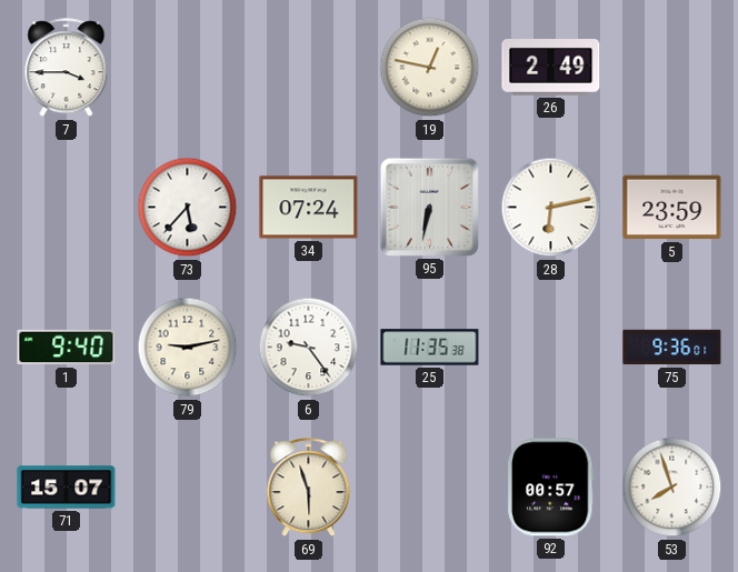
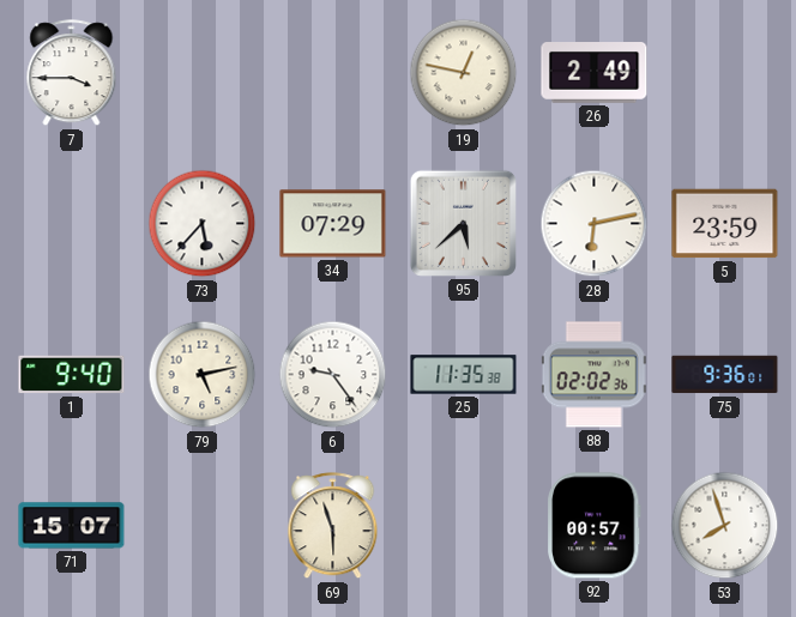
34: 07:24 -> 07:29 (333, 224)
95: 6:32 -> 5:38 (463, 223)
79: 9:13 -> 5:13 (203, 375)
88: none -> 02:02 (593, 375)
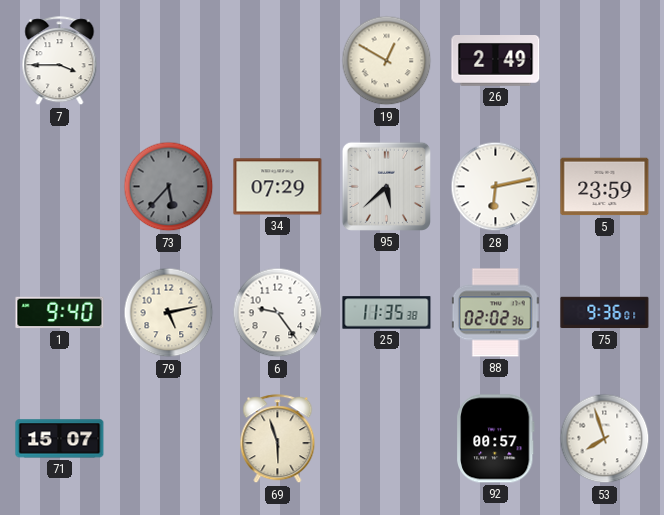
19: 12:47 -> 12:50 (387, 61)
73 dial: white -> grey (169, 187)
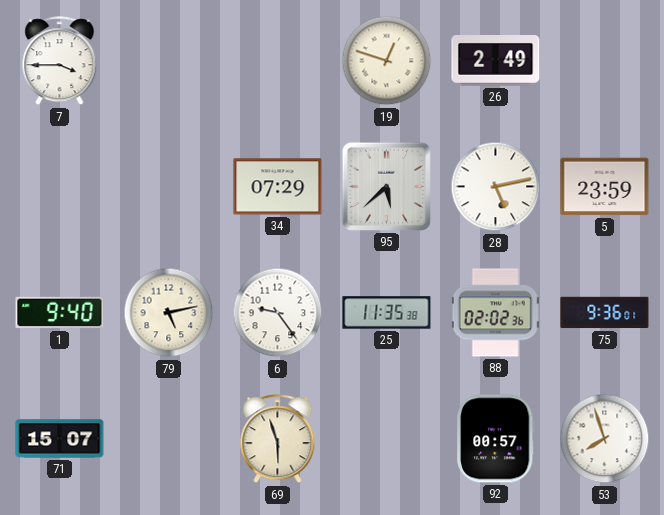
19: 12:50 -> 12:48 (387, 61)
73: 5:37 -> none (169, 187)
28: 6:13 -> 5:13 (496, 187)
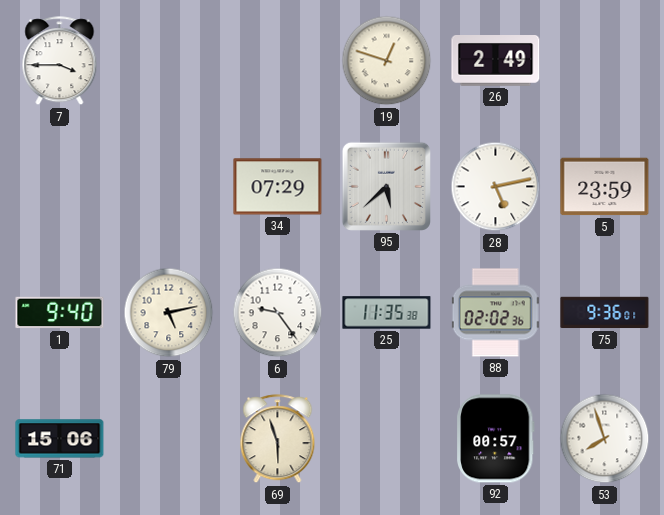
71: 15:07 -> 15:06 (60, 439)
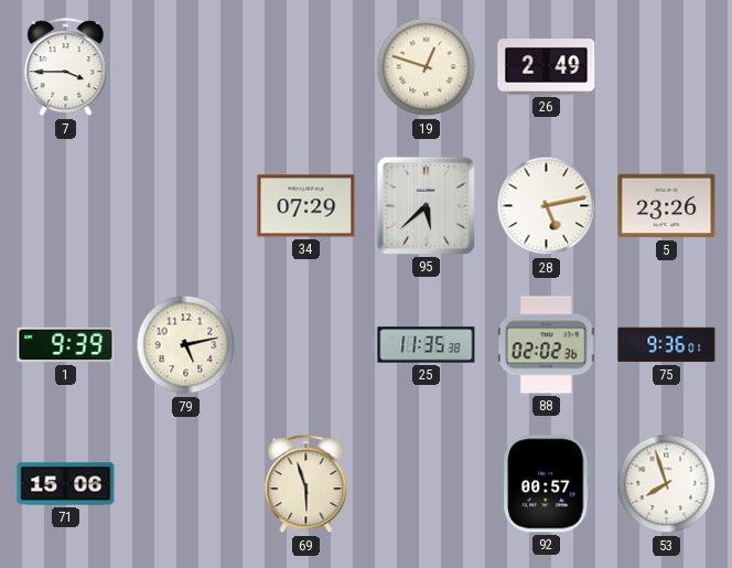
5: 23:59 -> 23:26 (667, 206)
1: 9:40 -> 9:39 (66, 345)
6: 9:24 -> none (278, 313)
